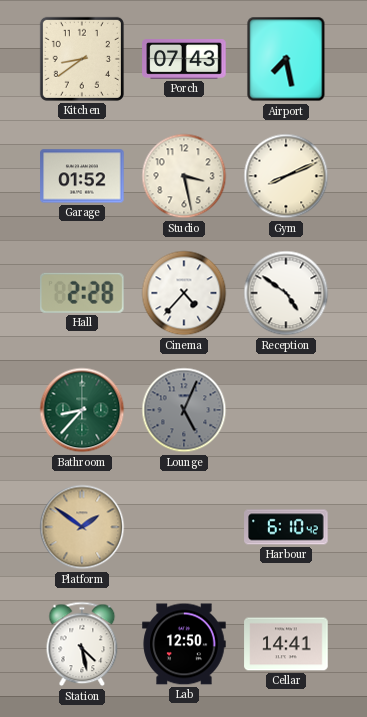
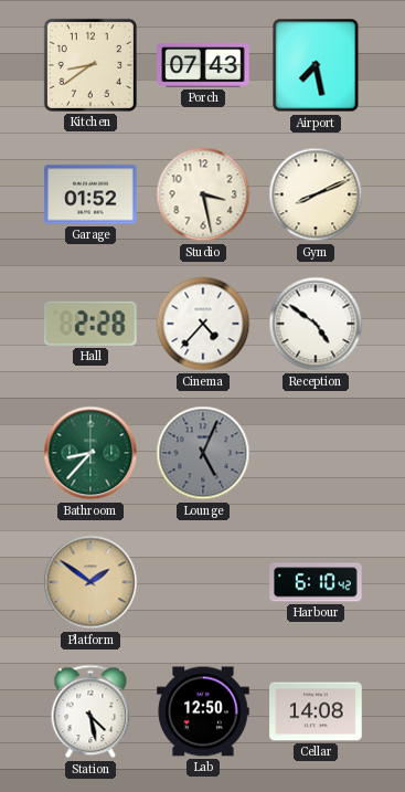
Cellar: 14:41 -> 14:08 (316, 711)
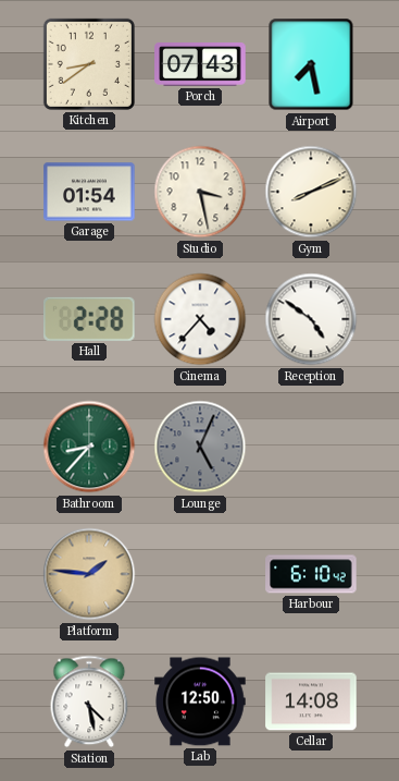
Garage: 01:52 -> 01:54 (89, 192)
Platform: 1:51 -> 1:46 (89, 574)
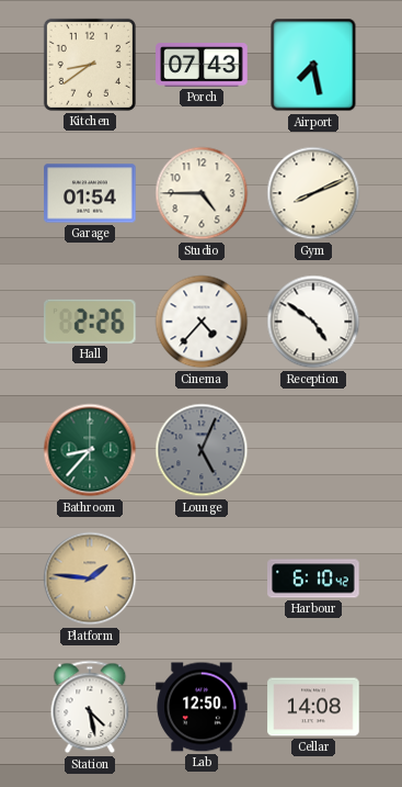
Studio: 3:28 -> 4:45 (202, 193)
Hall: 2:28 -> 2:26 (91, 322)
